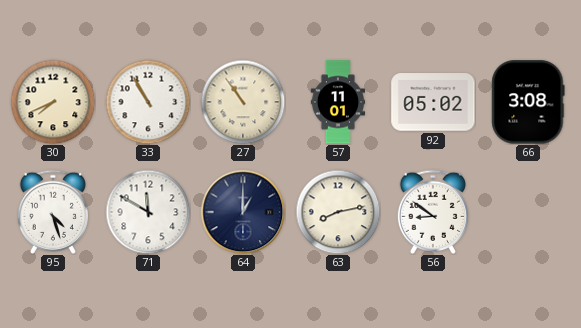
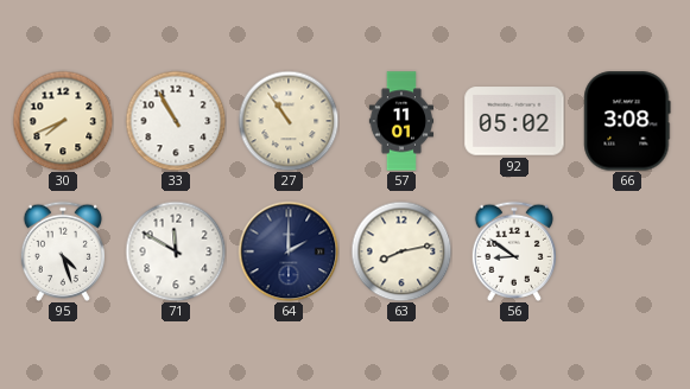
64: 1:00 -> 2:00 (289, 251)
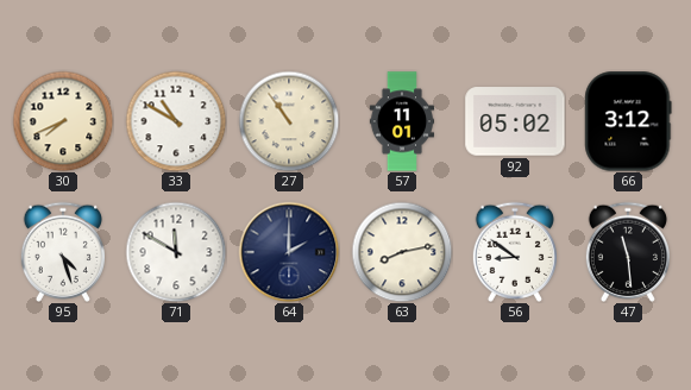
33: 10:55 -> 10:50 (176, 121)
66: 3:08 -> 3:12 (628, 121)
47: none -> 11:29 (627, 252)
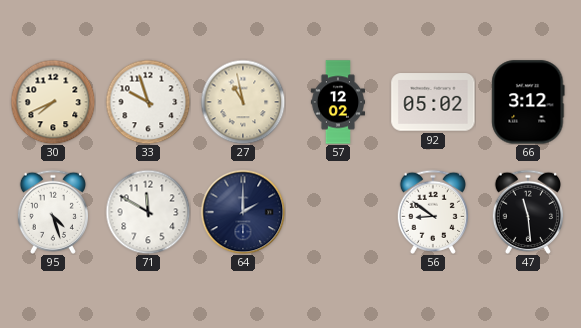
33: 10:50 -> 9:57 (148, 102)
27: 10:54 -> 10:58 (243, 102)
57: 11:01 -> 12:02 (337, 102)
63: 8:13 -> none (402, 252)
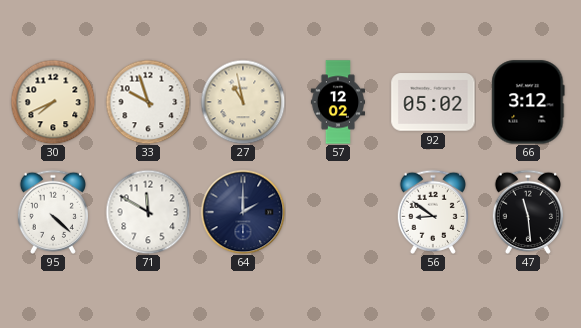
95: 4:27 -> 4:22 (52, 212)
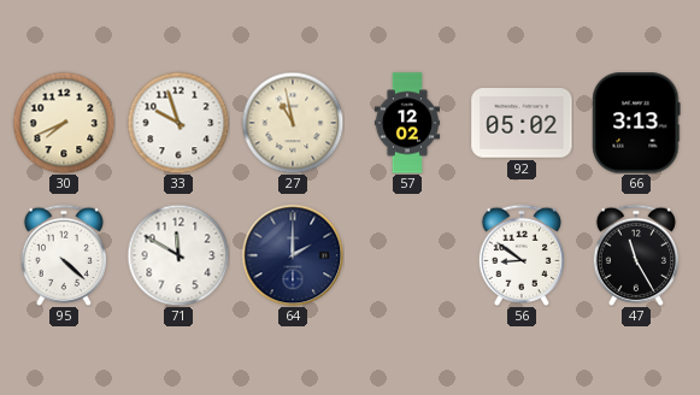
66: 3:12 -> 3:13 (636, 123)
47: 11:29 -> 11:25 (635, 255)
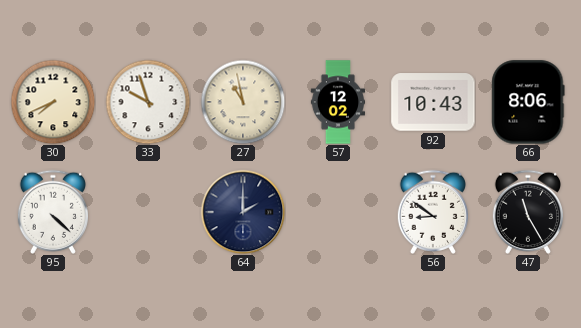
92: 05:02 -> 10:43 (433, 102)
66: 3:13 -> 8:06 (528, 102)
71: 11:50 -> none (178, 255)
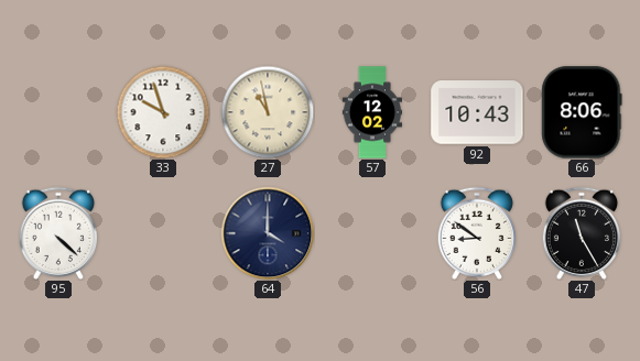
30: 7:41 -> none (53, 102)
64: 2:00 -> 4:00 (268, 233)
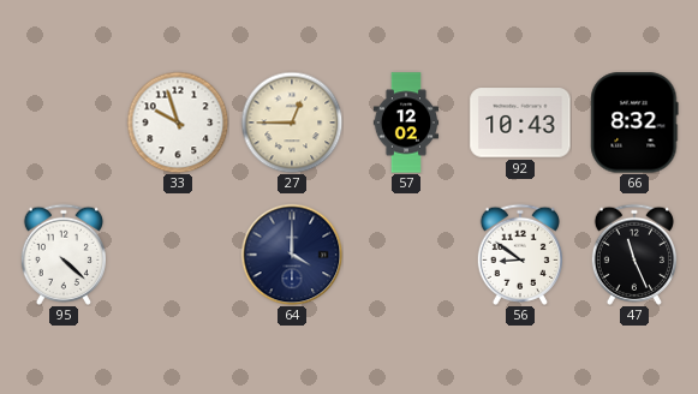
27: 10:58 -> 12:45 (292, 123)
66: 8:06 -> 8:32 (634, 123)
47: 11:25 -> 11:26 (633, 255)
